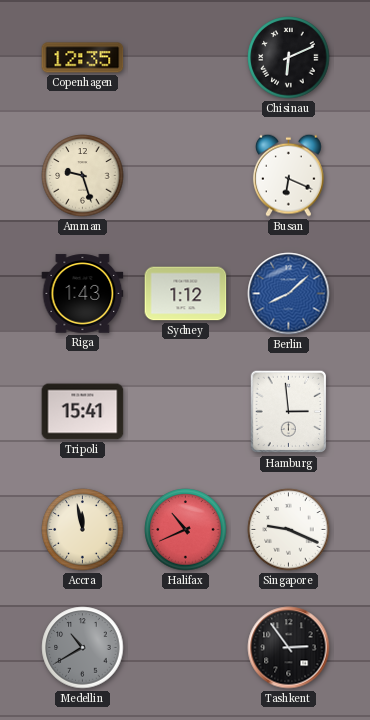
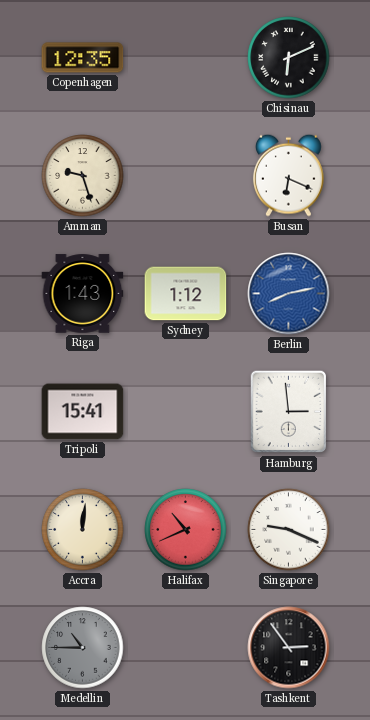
Berlin: 8:08 -> 8:13 (289, 294)
Accra: 11:58 -> 12:01 (83, 530)
Medellin: 10:40 -> 10:45 (83, 648)
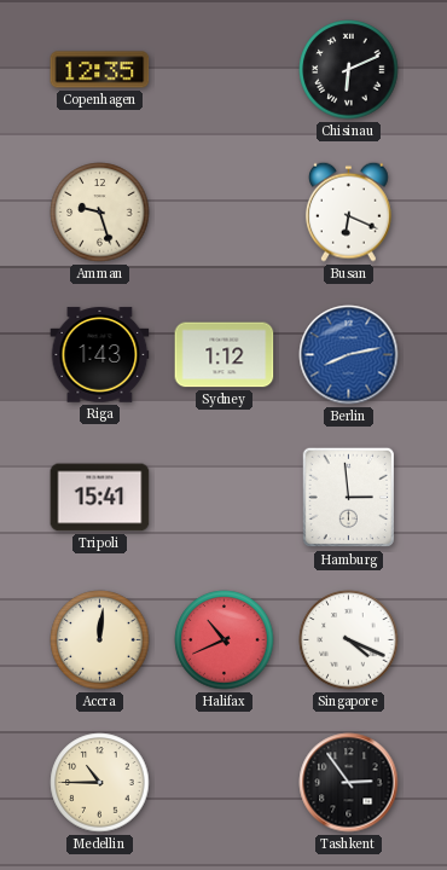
Singapore: 9:19 -> 4:19 (349, 640)
Medellin dial: grey -> cream (100, 783)
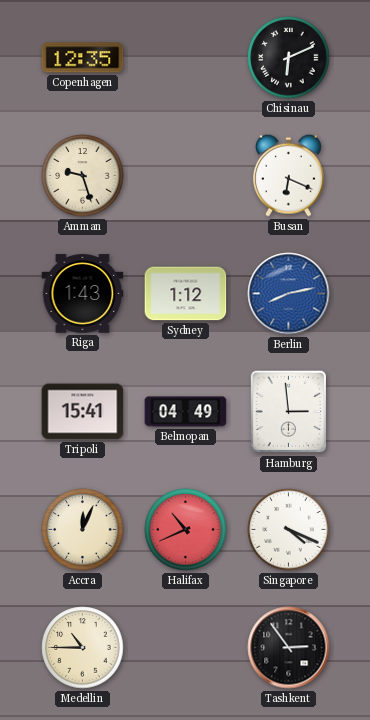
Belmopan: none -> 04:49 (186, 412)
Accra: 12:01 -> 12:04 (83, 530)
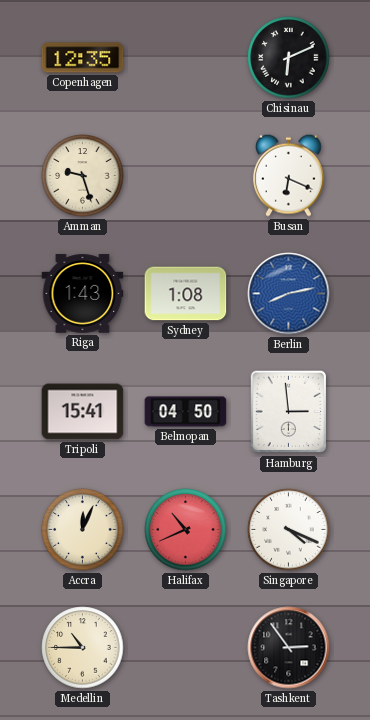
Sydney: 1:12 -> 1:08 (186, 294)
Belmopan: 04:49 -> 04:50 (186, 412)
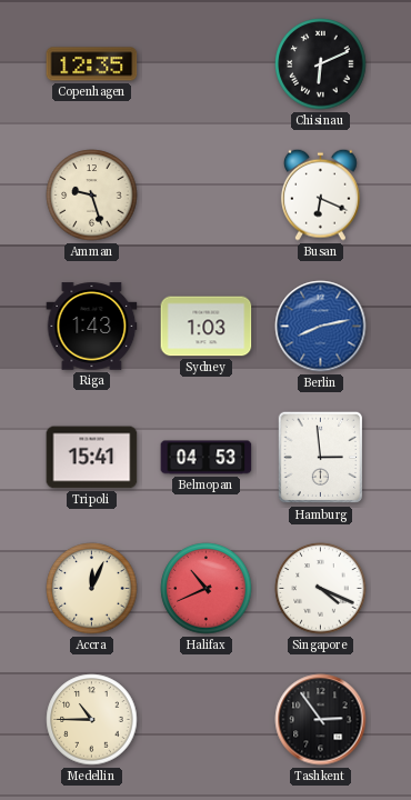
Sydney: 1:08 -> 1:03 (207, 327)
Belmopan: 04:50 -> 04:53 (207, 458)
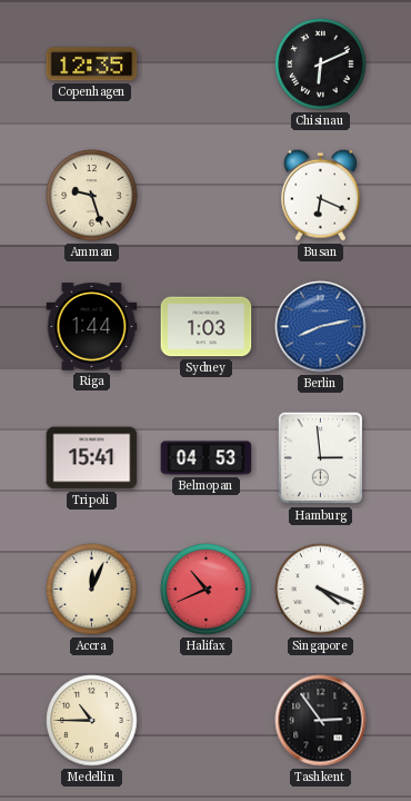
Riga: 1:43 -> 1:44 (92, 327)
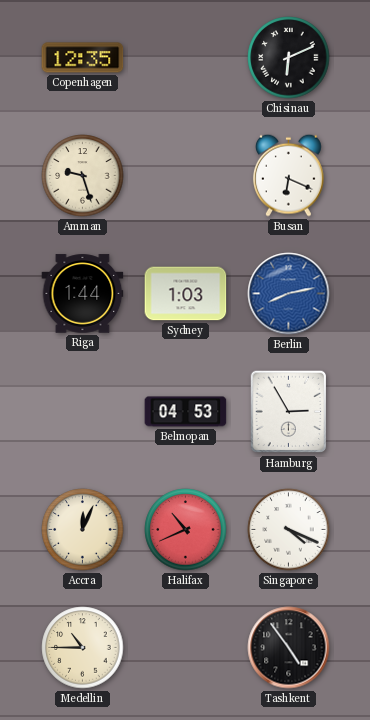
Tripoli: 15:41 -> none (92, 458)
Hamburg: 2:59 -> 2:55 (289, 412)
Tashkent: 2:54 -> 4:54 (289, 648)
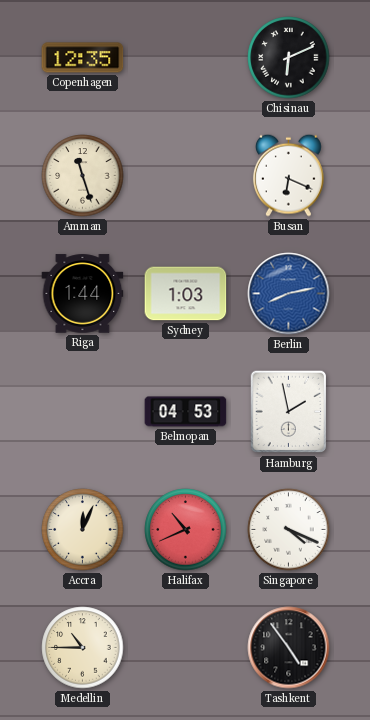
Amman: 9:27 -> 11:27 (83, 176)
Hamburg: 2:55 -> 1:58 (289, 412)
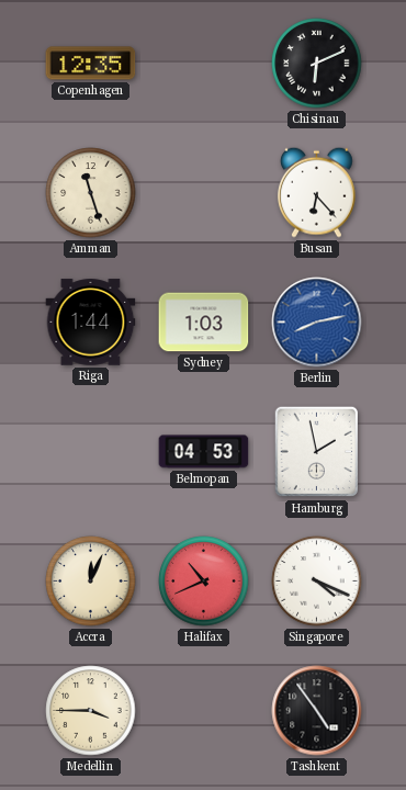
Busan: 6:19 -> 6:23 (317, 192)
Medellin: 10:45 -> 3:45 (91, 711)
